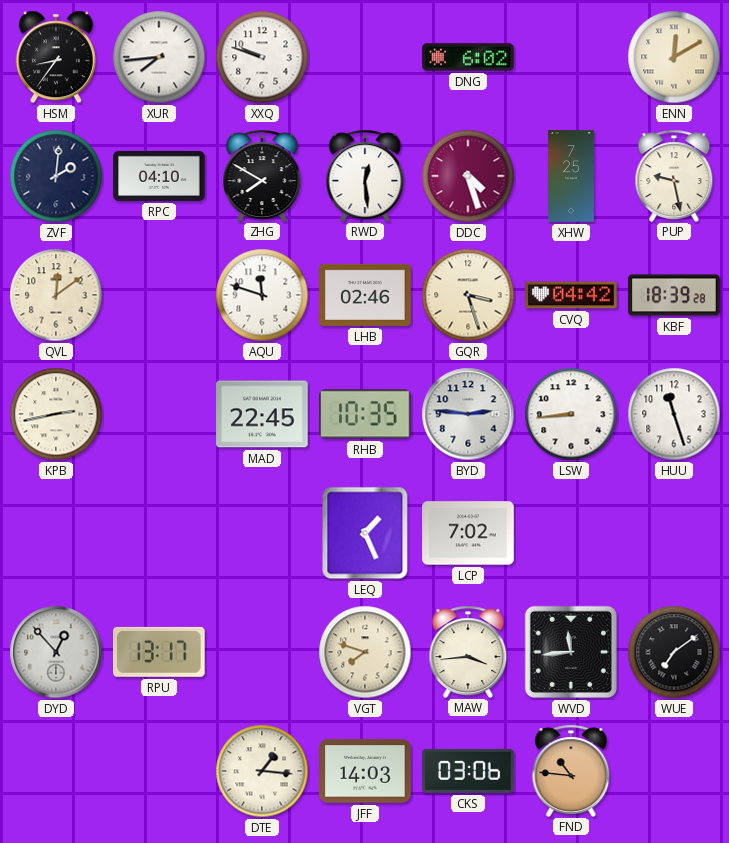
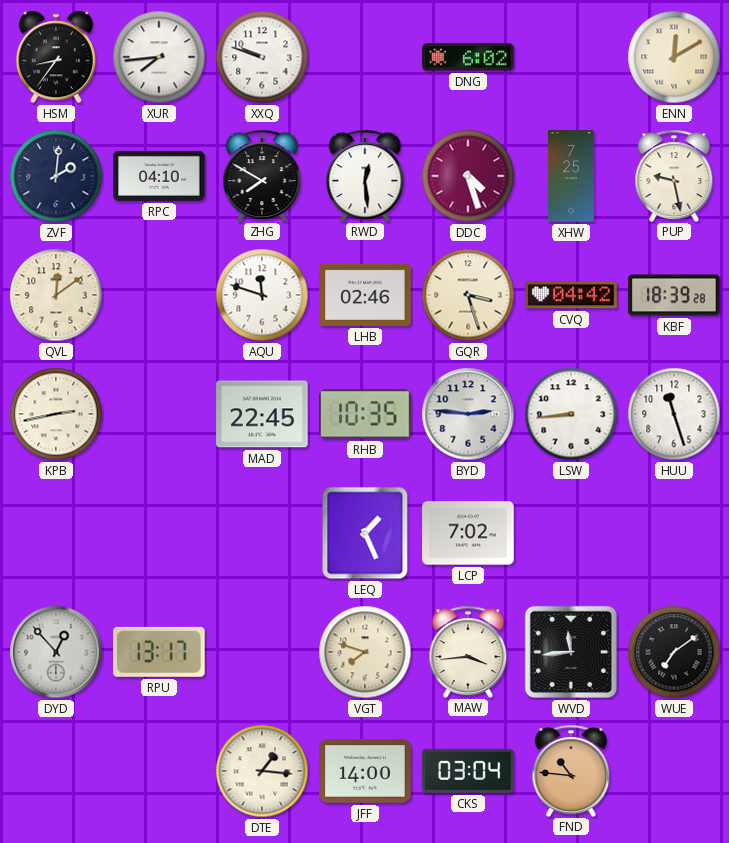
JFF: 14:03 -> 14:00 (365, 771)
CKS: 03:06 -> 03:04 (468, 771)
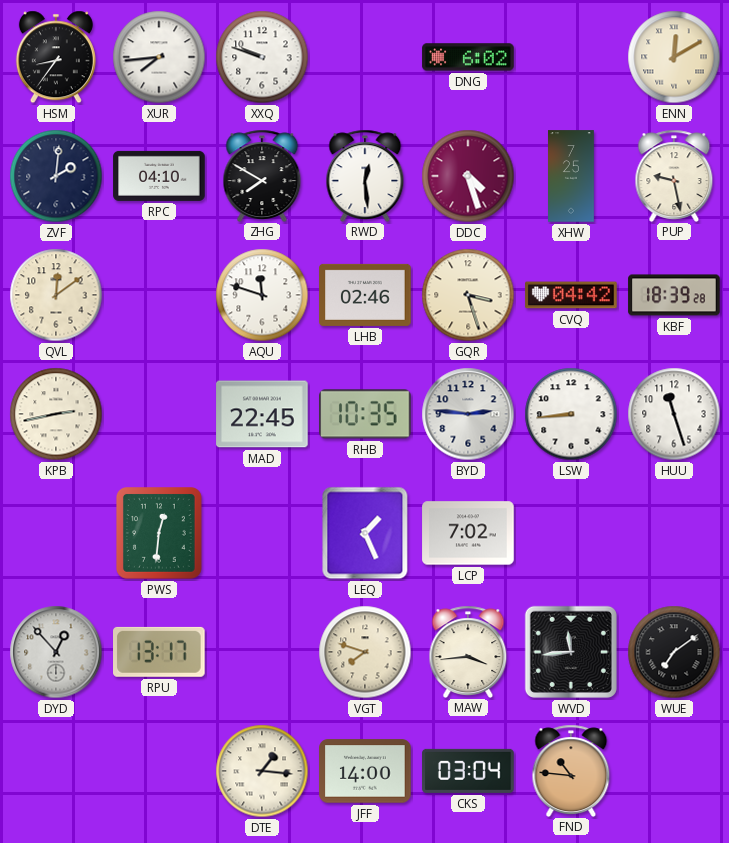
PWS: none -> 12:31 (160, 534)
